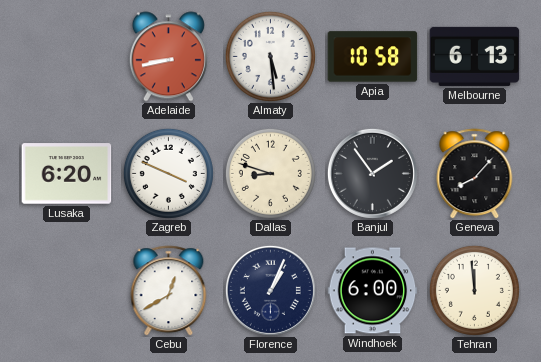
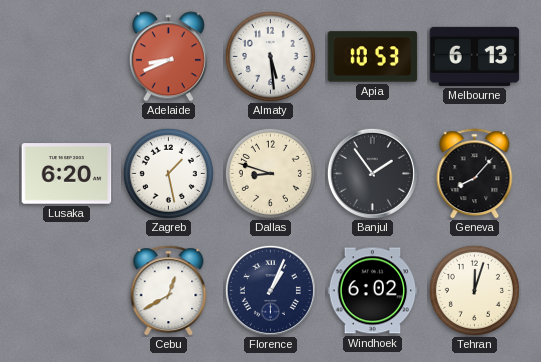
Adelaide: 8:43 -> 8:41 (168, 57)
Apia: 10:58 -> 10:53 (373, 57)
Zagreb: 3:49 -> 1:28 (168, 173)
Windhoek: 6:00 -> 6:02 (373, 291)
Tehran: 11:59 -> 12:03 (474, 290)
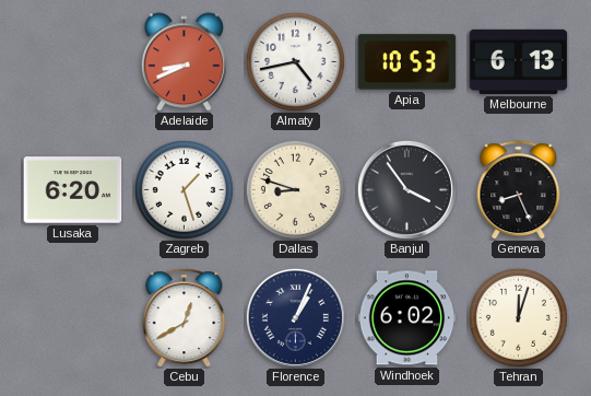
Almaty: 5:29 -> 4:43 (295, 61)
Zagreb: 1:28 -> 1:27 (184, 189)
Banjul: 1:54 -> 3:54 (406, 189)
Geneva: 8:07 -> 8:26 (519, 190)
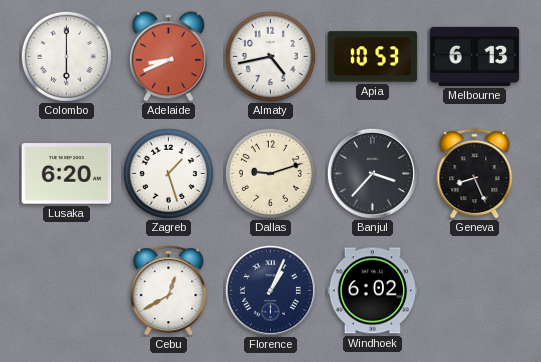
Colombo: none -> 6:00 (66, 56)
Dallas: 8:48 -> 9:12 (270, 173)
Banjul: 3:54 -> 3:37 (372, 173)
Tehran: 12:03 -> none (518, 317)
